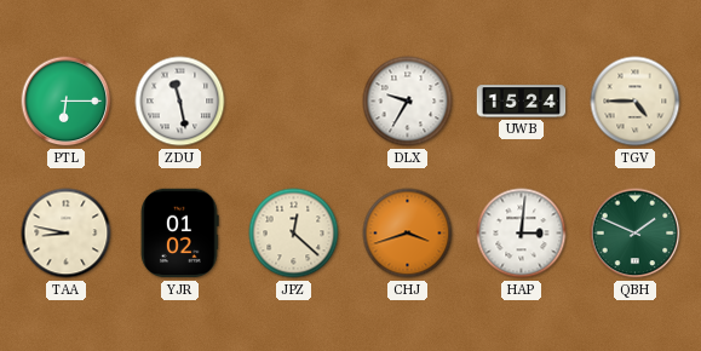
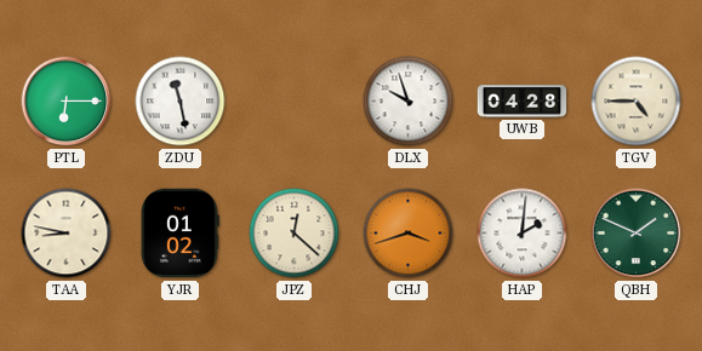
DLX: 9:35 -> 9:57 (409, 102)
UWB: 15:24 -> 04:28 (523, 102)
HAP: 3:01 -> 2:01 (523, 234)
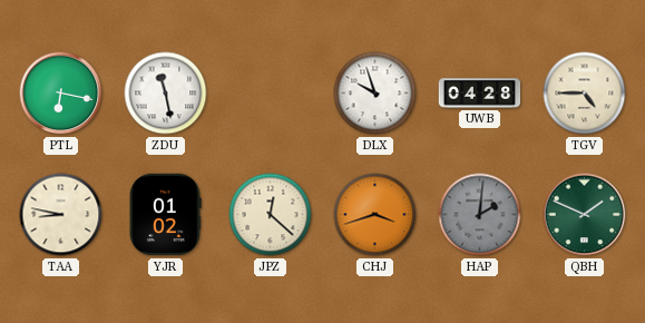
PTL: 6:15 -> 6:17 (61, 94)
HAP dial: white -> grey (480, 215)
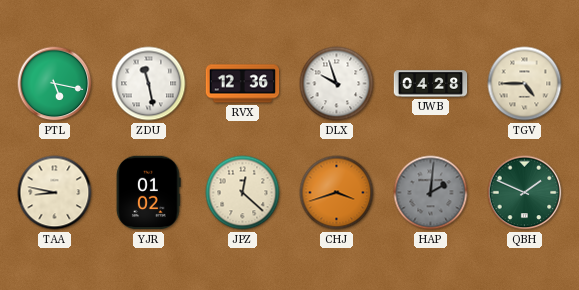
PTL: 6:17 -> 5:17 (55, 84)
RVX: none -> 12:36 (243, 84)
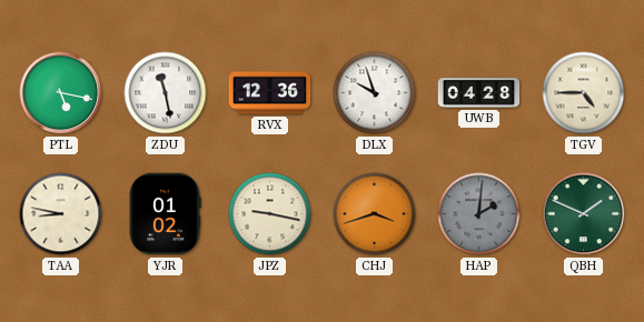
JPZ: 12:22 -> 9:17 (270, 214)
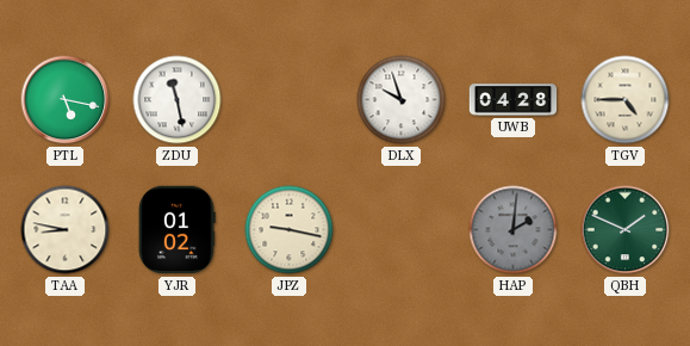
RVX: 12:36 -> none (270, 93)
CHJ: 3:42 -> none (375, 214)
